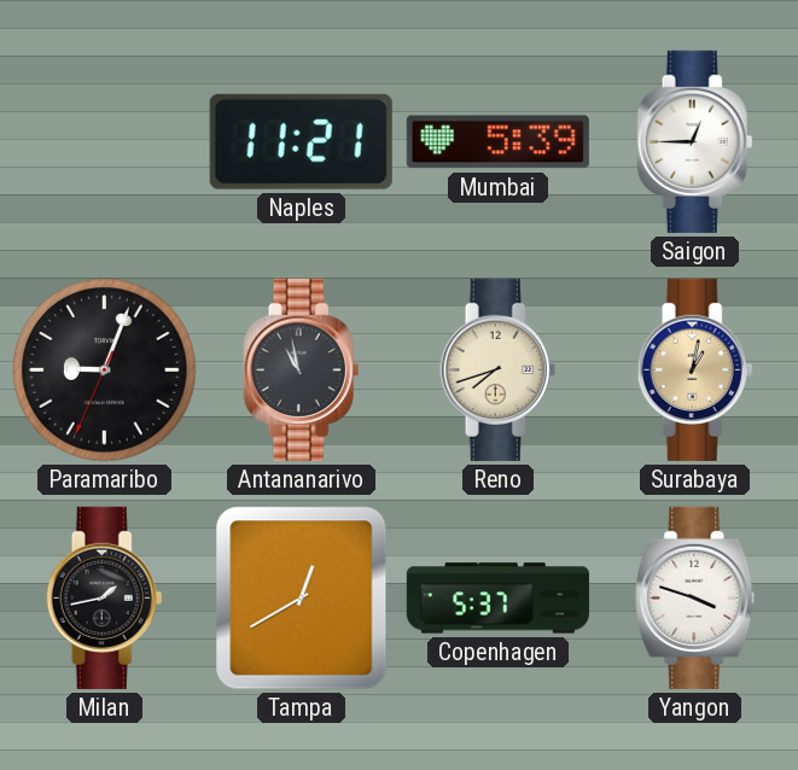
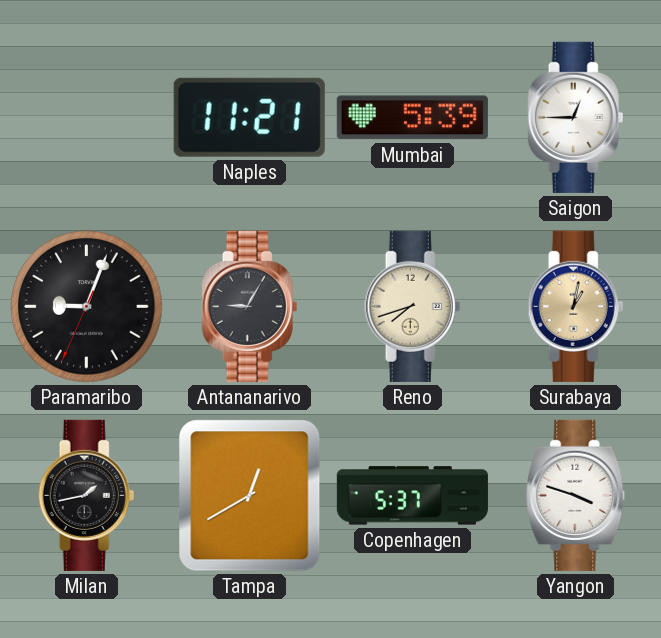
Antananarivo: 10:58 -> 9:05 (250, 306)
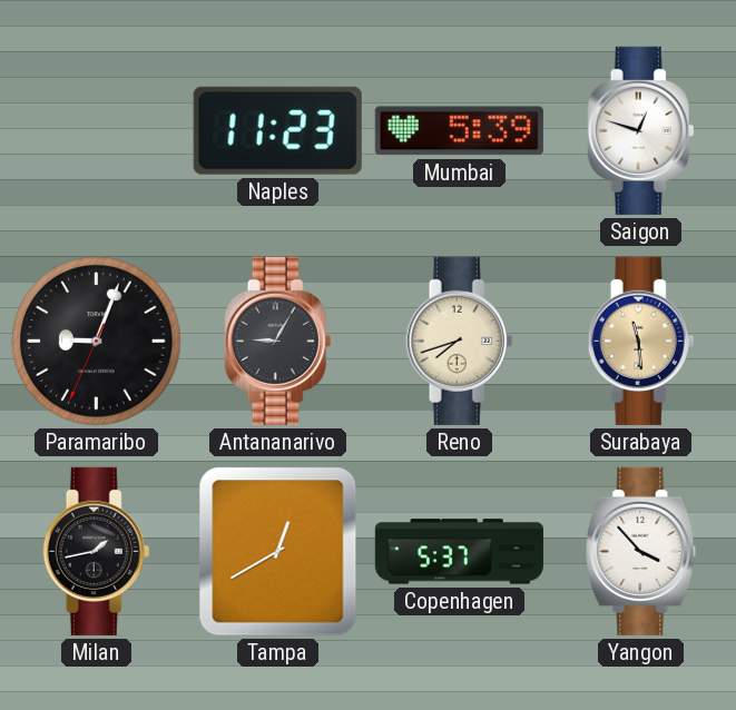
Naples: 11:21 -> 11:23 (277, 130)
Saigon: 12:45 -> 12:48 (641, 130)
Surabaya: 1:02 -> 11:29 (641, 341)
Yangon: 3:48 -> 3:53 (641, 551)
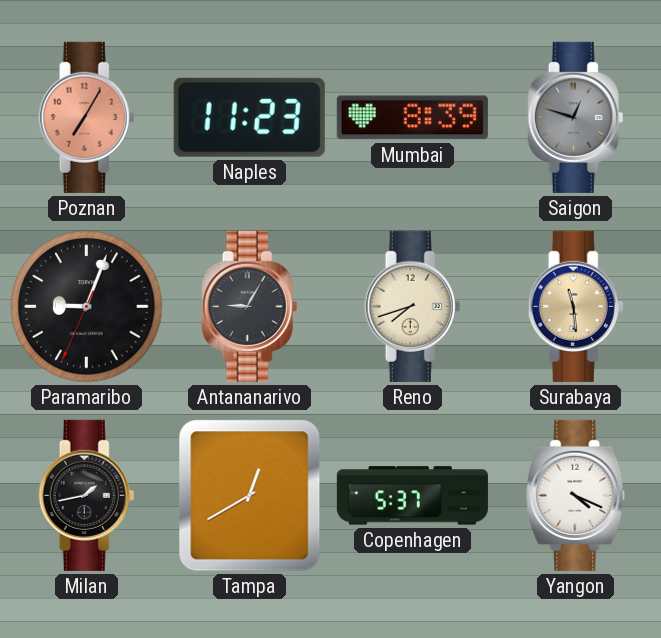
Poznan: none -> 7:05 (87, 117)
Mumbai: 5:39 -> 8:39 (412, 118)
Saigon dial: white -> grey (576, 117)
Yangon: 3:53 -> 4:19 (576, 495)
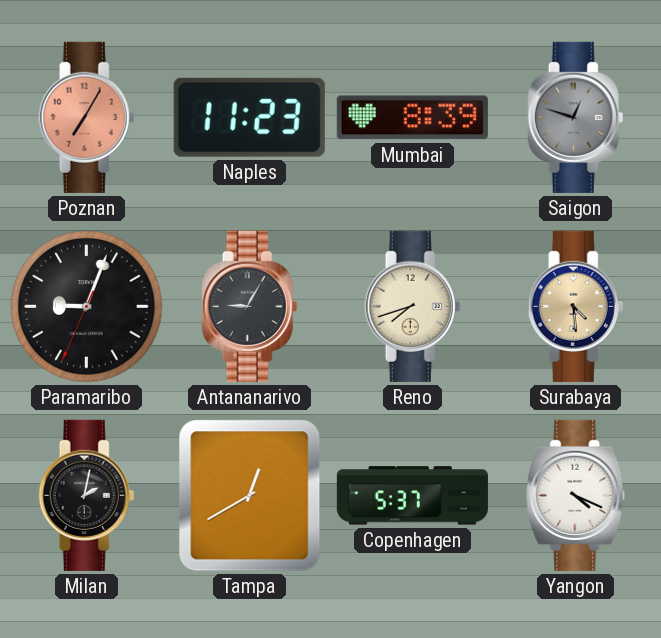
Surabaya: 11:29 -> 4:29 (576, 306)
Milan: 1:43 -> 2:02 (87, 495)
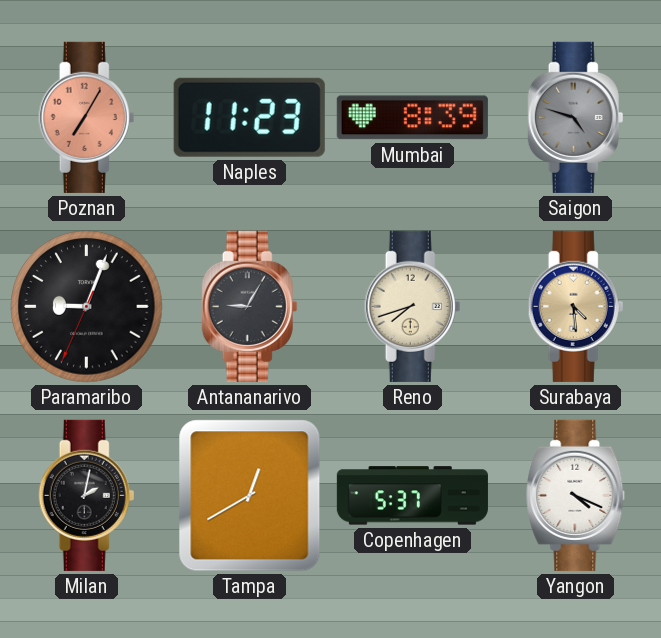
Saigon: 12:48 -> 4:48 (576, 117)
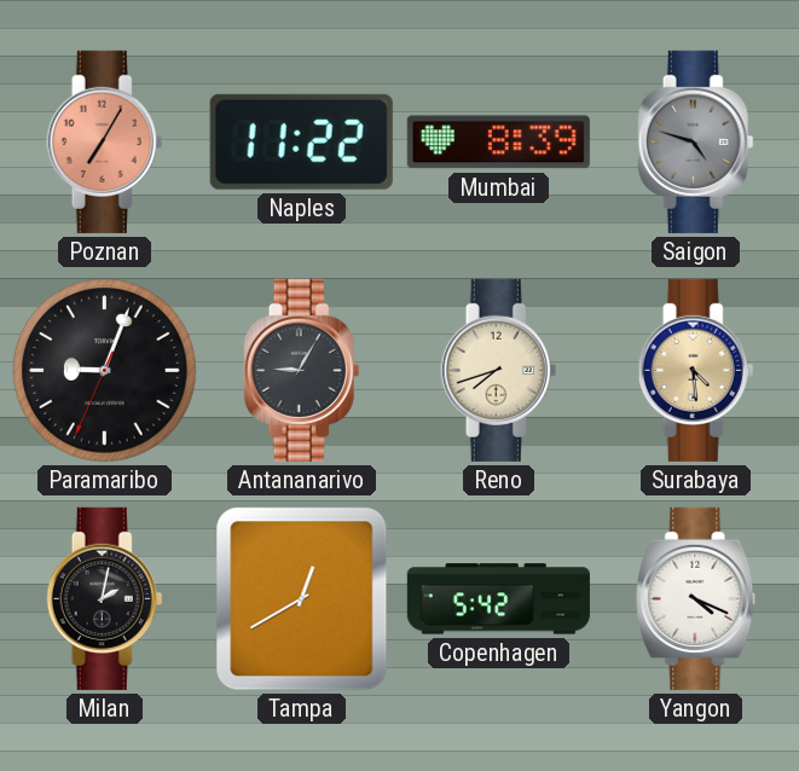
Naples: 11:23 -> 11:22 (301, 141)
Copenhagen: 5:37 -> 5:42 (498, 599)
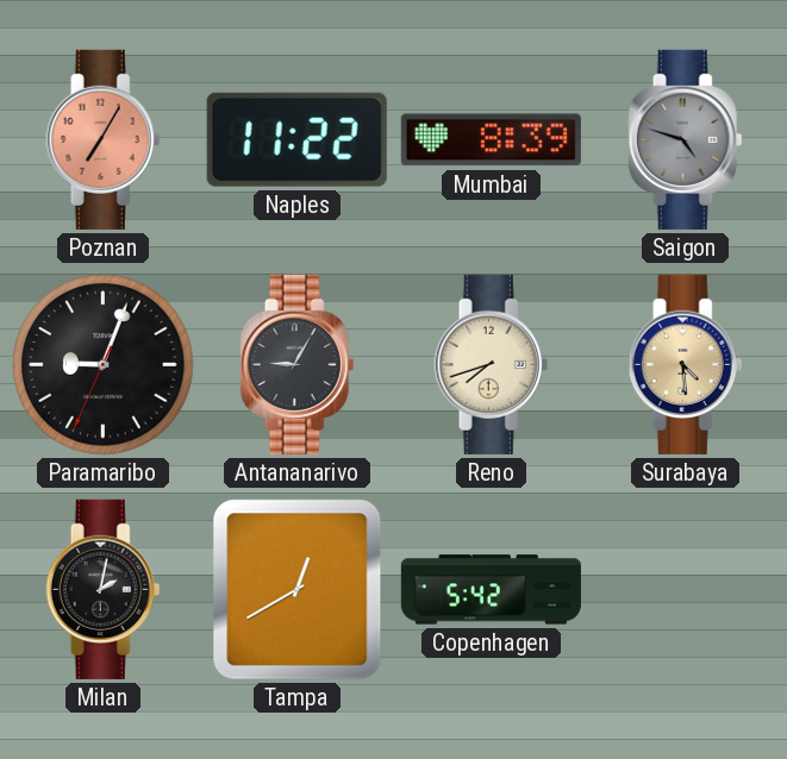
Yangon: 4:19 -> none (696, 598)
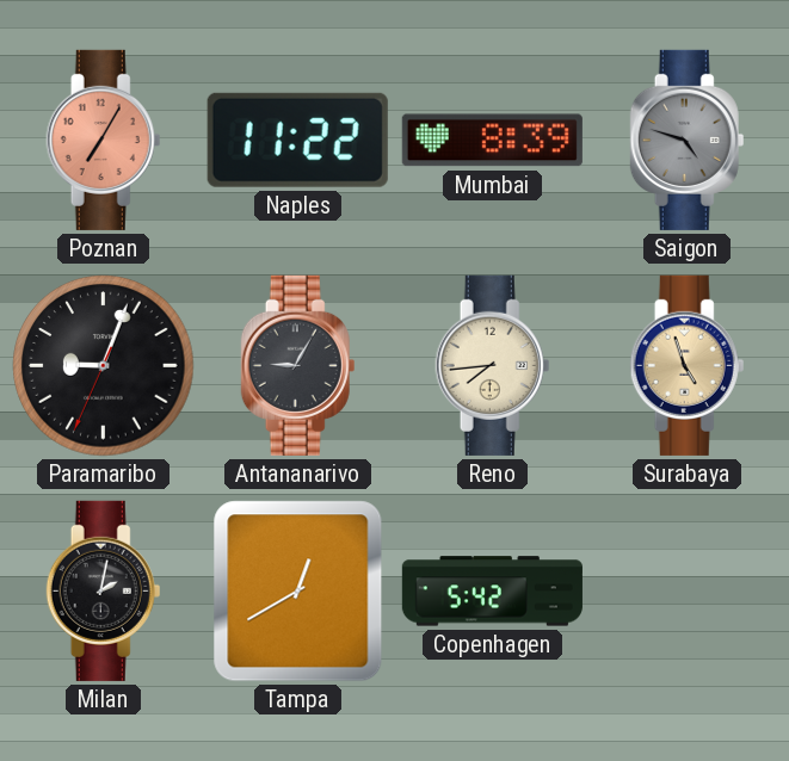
Reno: 7:42 -> 7:44 (493, 365)
Surabaya: 4:29 -> 4:57 (688, 365)
